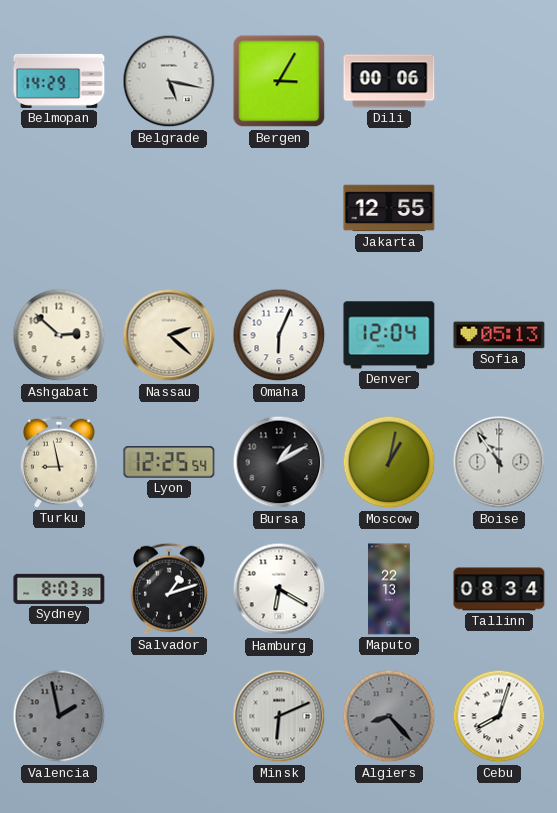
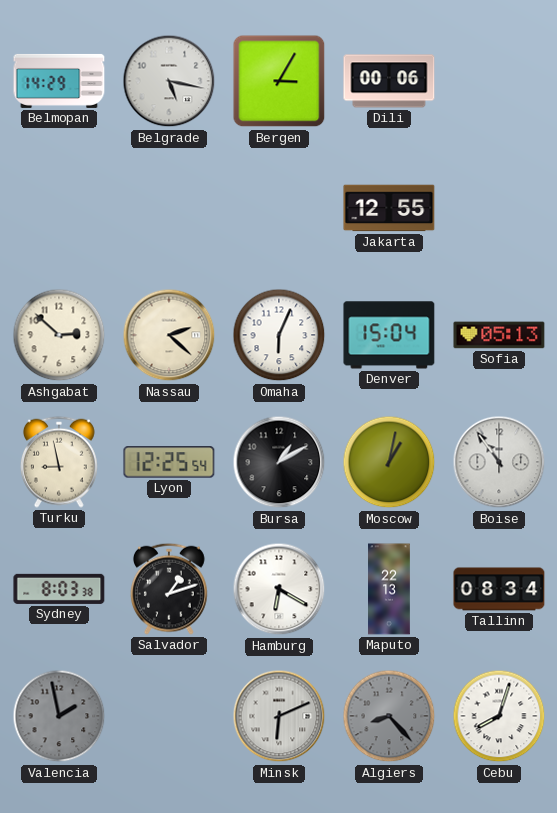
Denver: 12:04 -> 15:04 (389, 335)
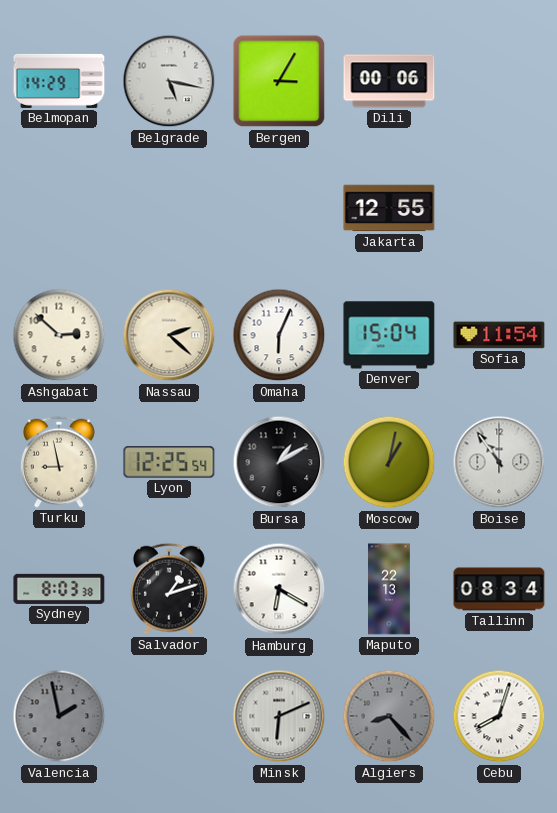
Sofia: 05:13 -> 11:54 (499, 335)
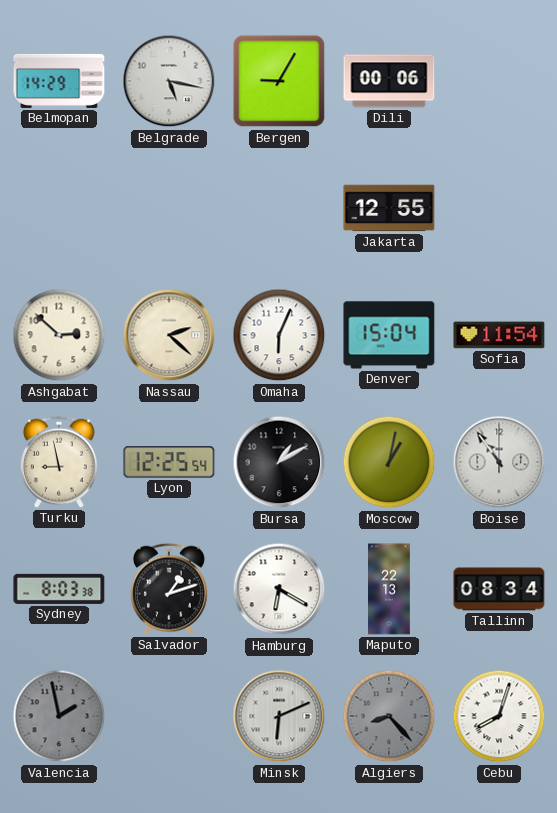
Bergen: 3:05 -> 9:05 (279, 81)
